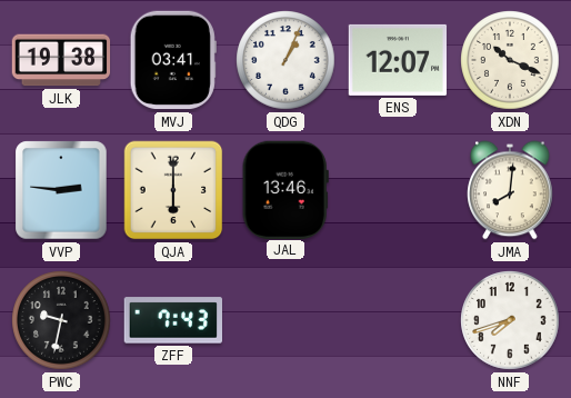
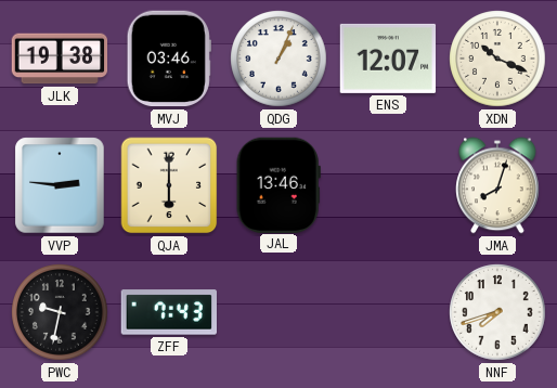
MVJ: 03:41 -> 03:46 (169, 59)
JMA: 8:01 -> 8:03 (497, 185)
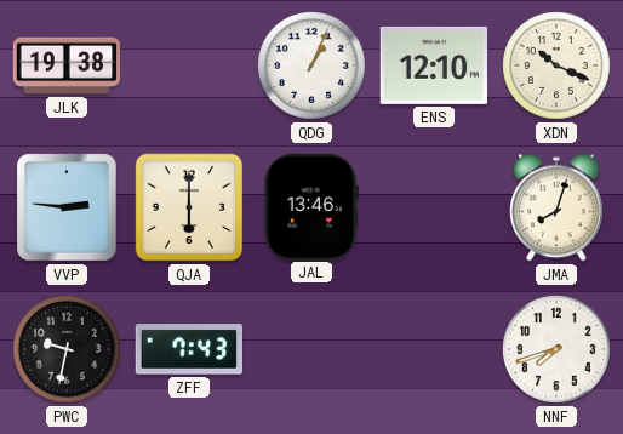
MVJ: 03:46 -> none (169, 59)
ENS: 12:07 -> 12:10 (434, 65)
